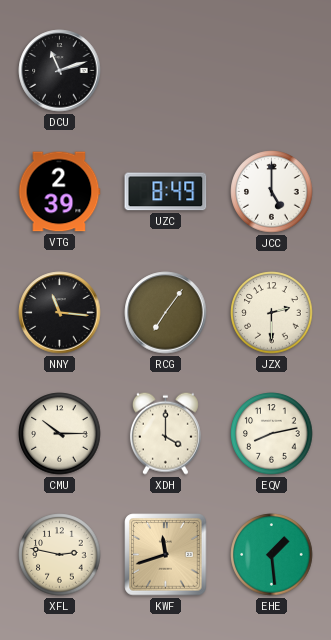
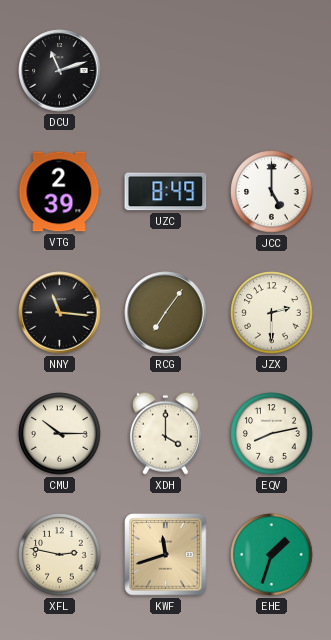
EHE: 1:29 -> 1:33 (272, 555)
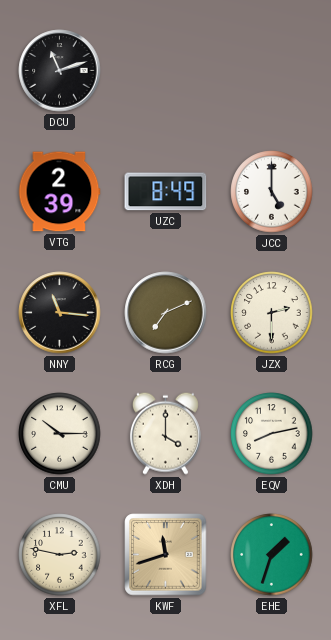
RCG: 7:06 -> 7:11 (166, 313)
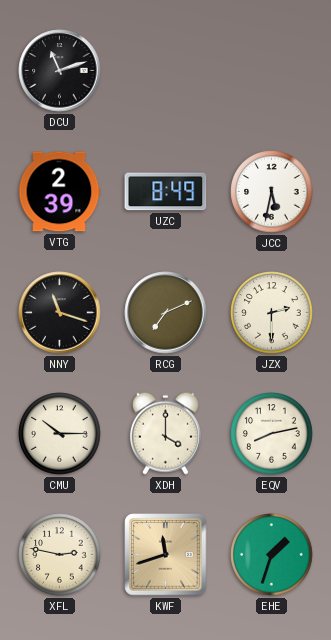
JCC: 5:00 -> 5:32 (272, 192)
NNY: 11:16 -> 11:18 (60, 313)
